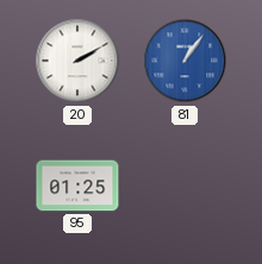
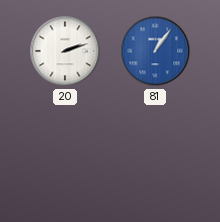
20: 2:10 -> 2:12 (65, 51)
95: 01:25 -> none (77, 186)
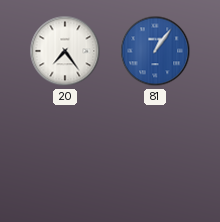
20: 2:12 -> 7:24 (65, 51)
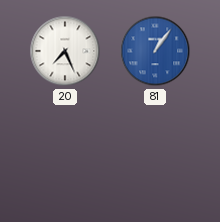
20: 7:24 -> 7:26 (65, 51)
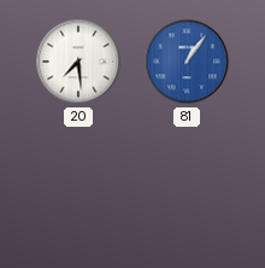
20: 7:26 -> 7:29 (78, 62)
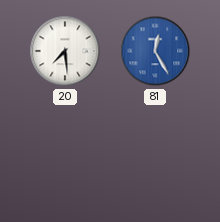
81: 1:06 -> 12:25 (155, 51)
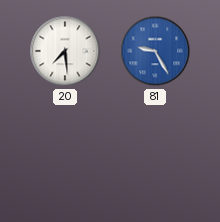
81: 12:25 -> 9:25 (155, 51)
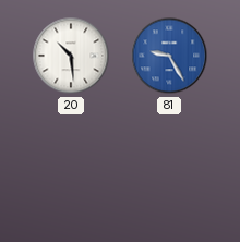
20: 7:29 -> 10:29 (71, 56)
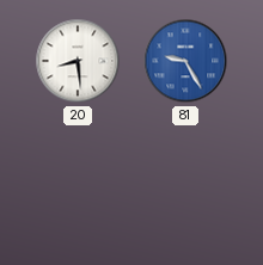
20: 10:29 -> 8:29 (78, 61)
